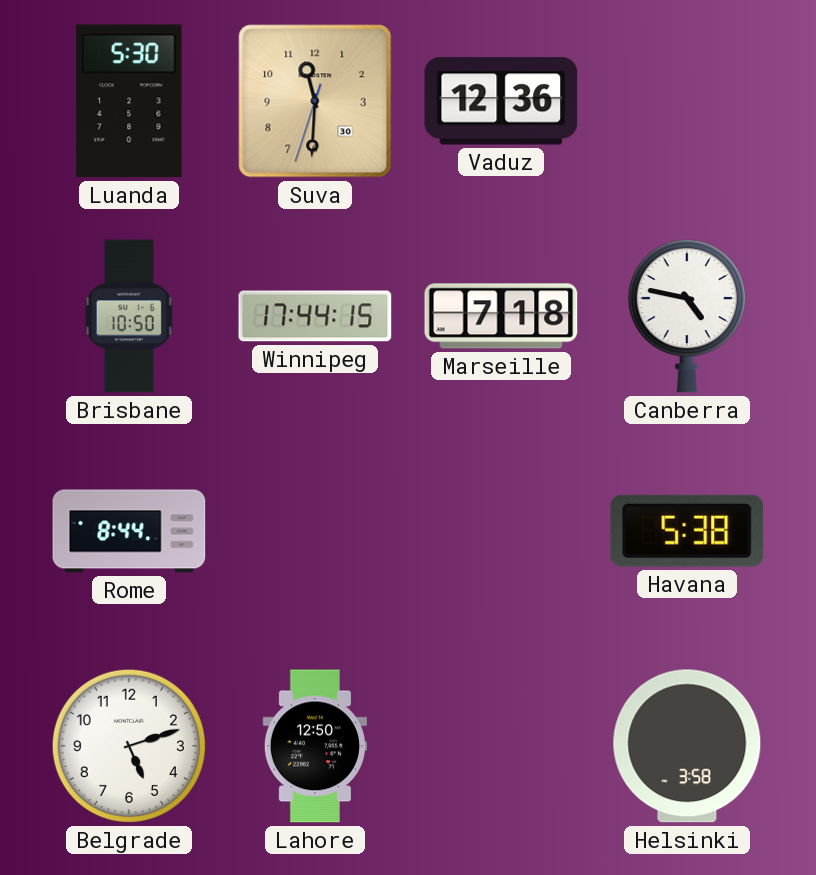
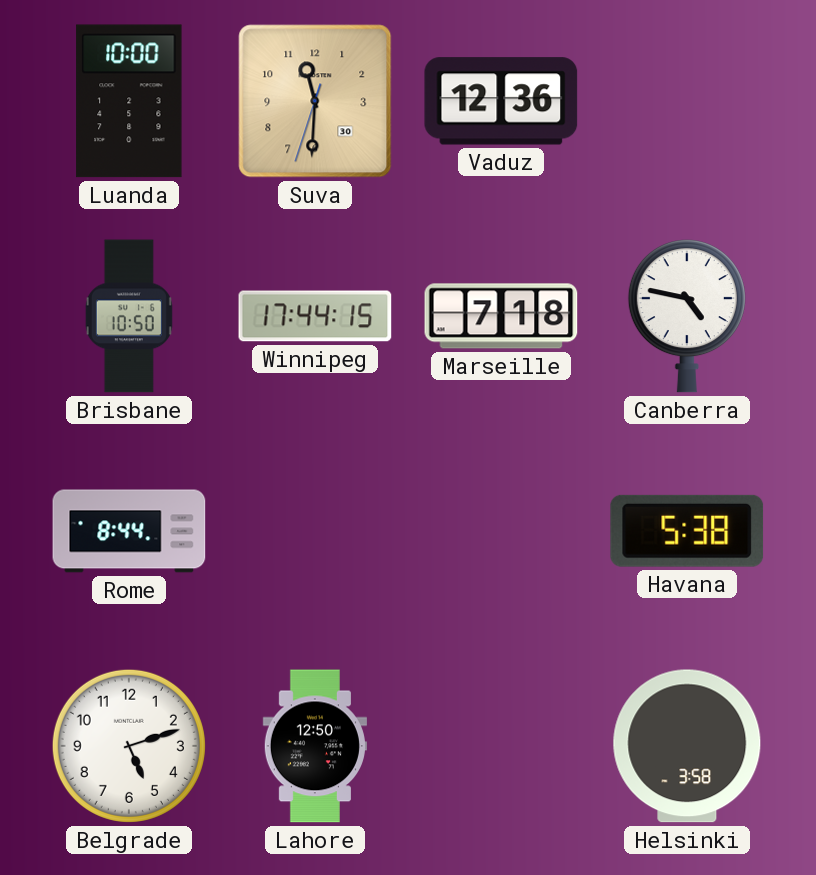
Luanda: 5:30 -> 10:00 (129, 101)
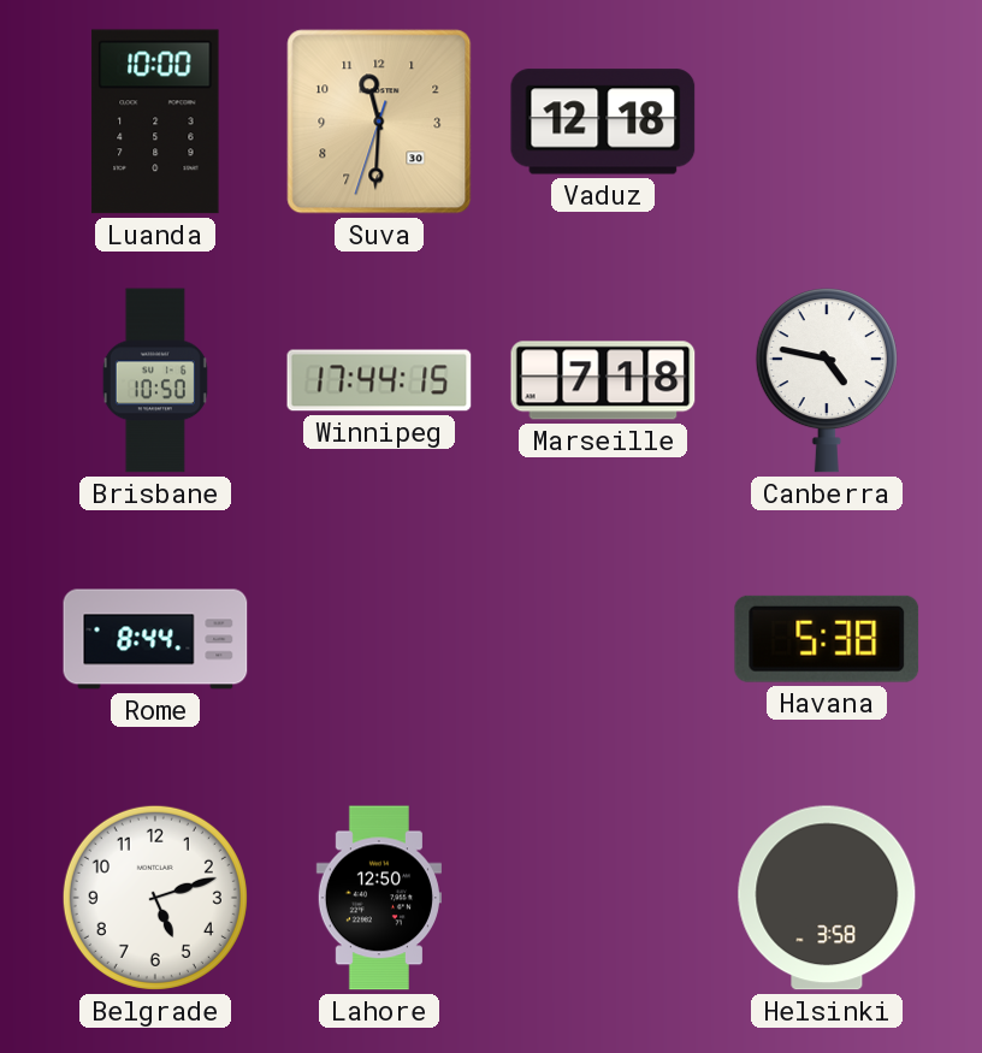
Vaduz: 12:36 -> 12:18 (603, 122)
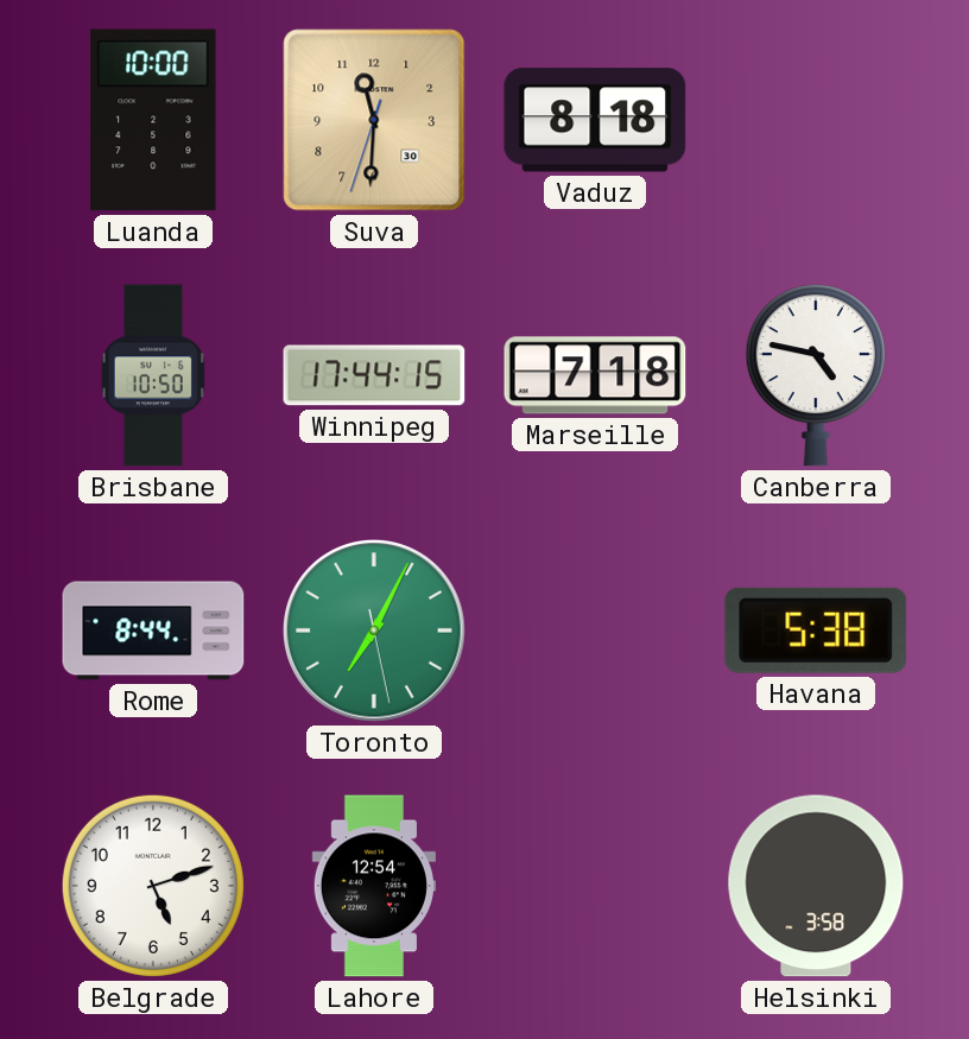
Vaduz: 12:18 -> 8:18 (595, 120)
Toronto: none -> 7:04 (374, 631)
Lahore: 12:50 -> 12:54 (374, 886)
